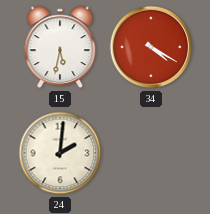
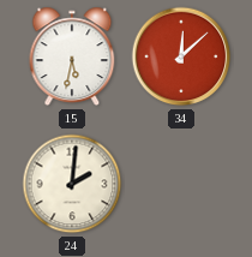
34: 4:20 -> 12:08 (181, 56)
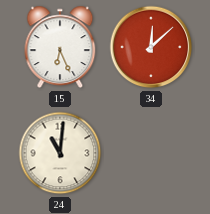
15: 5:32 -> 6:26 (60, 47)
24: 2:01 -> 11:01 (60, 153)
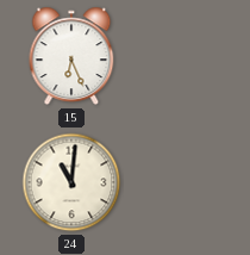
34: 12:08 -> none (151, 47)
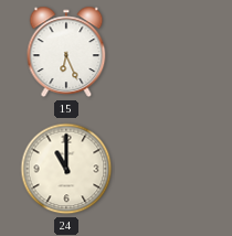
24: 11:01 -> 11:00 (66, 169)
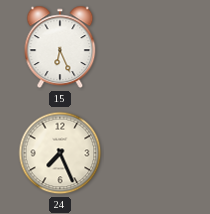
24: 11:00 -> 7:26 (60, 153)
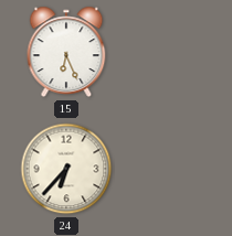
24: 7:26 -> 6:37 (66, 169)
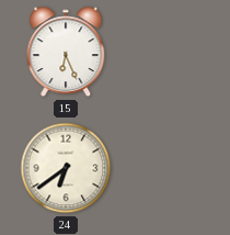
24: 6:37 -> 6:39 (66, 168)
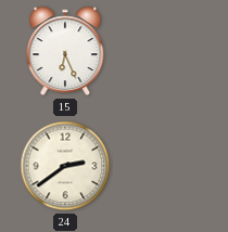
24: 6:39 -> 2:39 (65, 166)
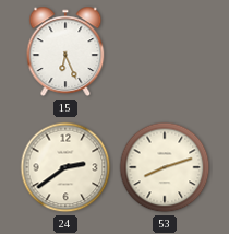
53: none -> 8:12 (165, 167)
